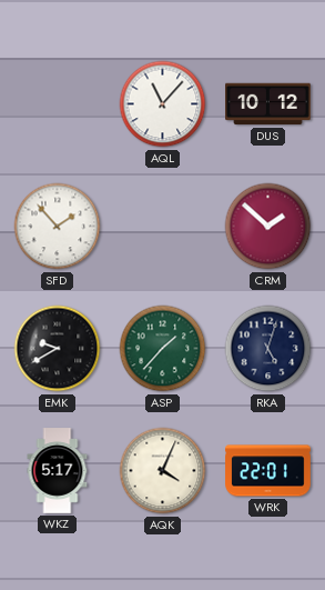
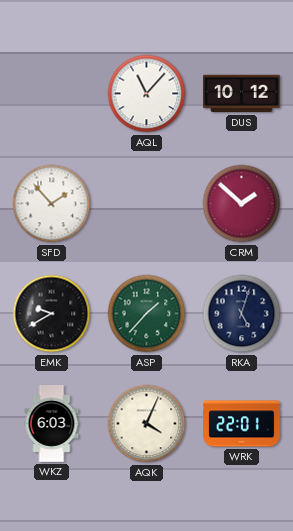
WKZ: 5:17 -> 6:03 (52, 424)
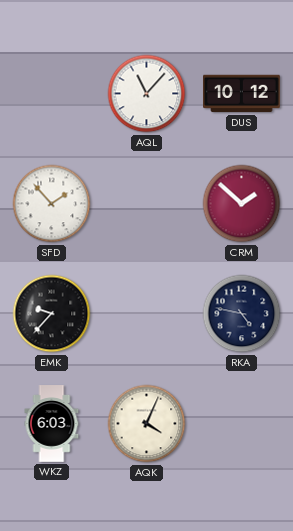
EMK: 9:40 -> 9:37 (52, 314)
ASP: 1:37 -> none (147, 314)
RKA: 5:03 -> 4:47 (242, 314)
WRK: 22:01 -> none (242, 424)
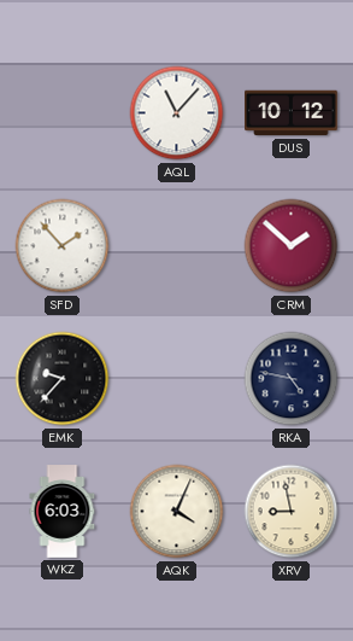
XRV: none -> 8:58 (292, 512)
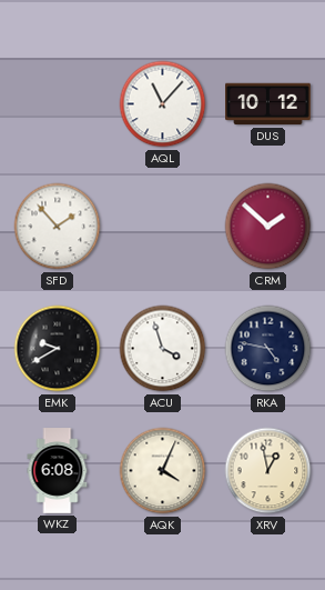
EMK: 9:37 -> 9:40 (58, 349)
ACU: none -> 3:57 (163, 349)
WKZ: 6:03 -> 6:08 (58, 471)
XRV: 8:58 -> 12:58 (268, 471)
